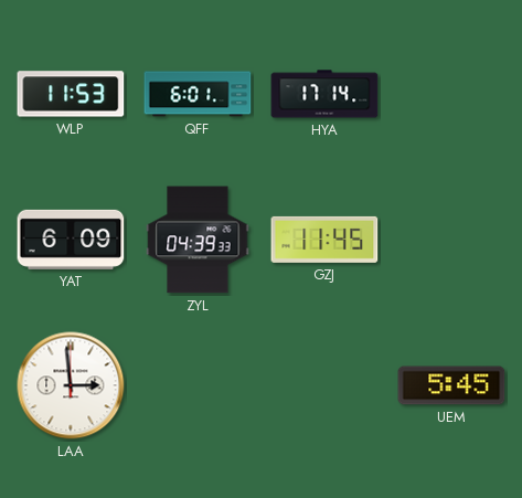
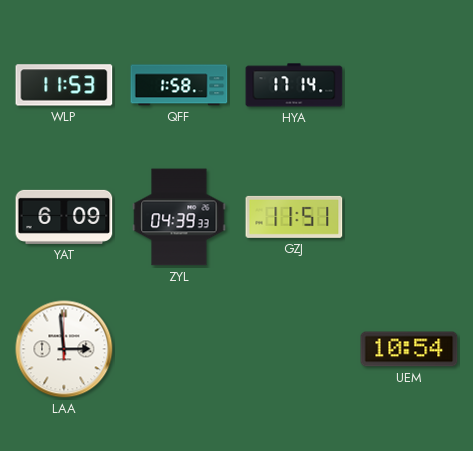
QFF: 6:01 -> 1:58 (179, 85)
GZJ: 11:45 -> 11:51 (294, 217)
UEM: 5:45 -> 10:54 (409, 349)
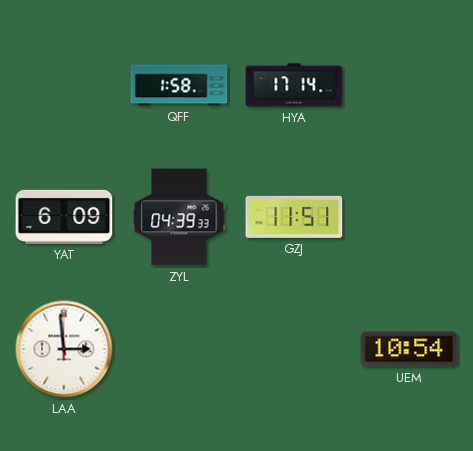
WLP: 11:53 -> none (64, 85)
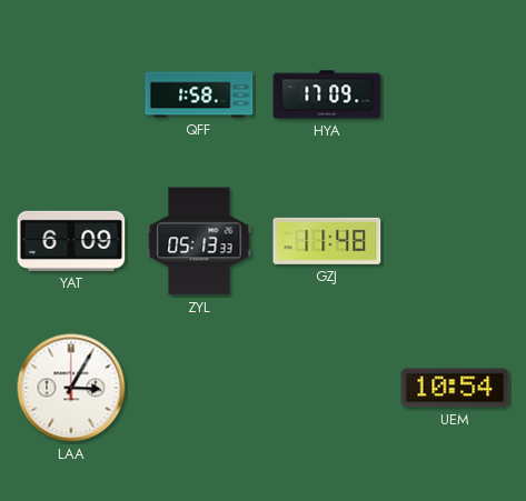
HYA: 17:14 -> 17:09 (327, 94)
ZYL: 04:39 -> 05:13 (199, 241)
GZJ: 11:51 -> 11:48 (327, 241)
LAA: 2:59 -> 3:05 (71, 388)
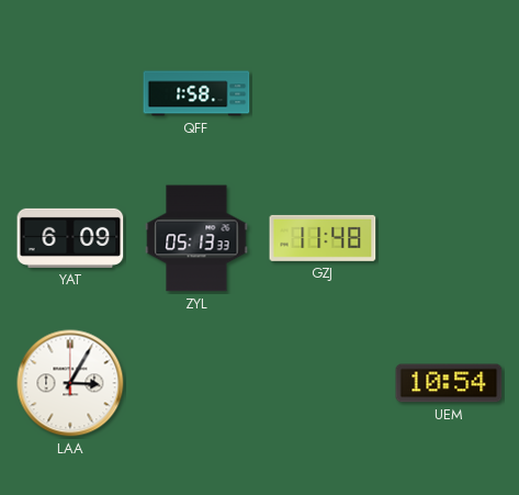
HYA: 17:09 -> none (327, 94)
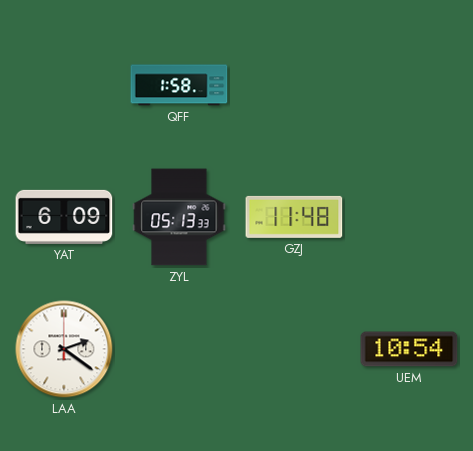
LAA: 3:05 -> 2:21 (64, 349)
